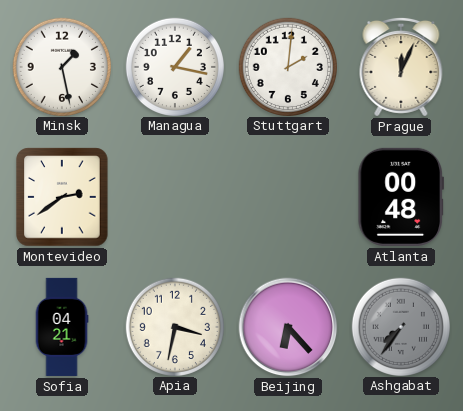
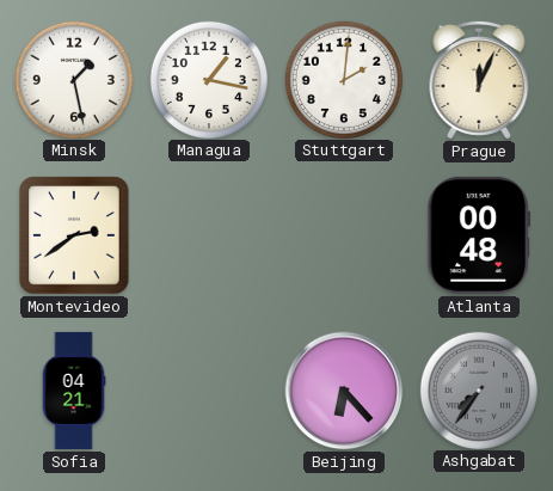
Apia: 3:32 -> none (174, 326)
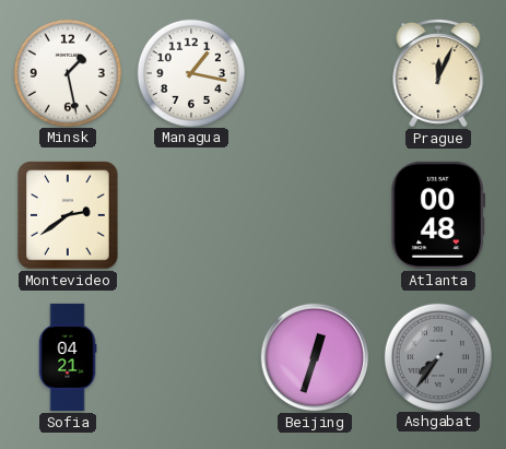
Stuttgart: 2:01 -> none (343, 79)
Beijing: 6:23 -> 12:33 (315, 357)
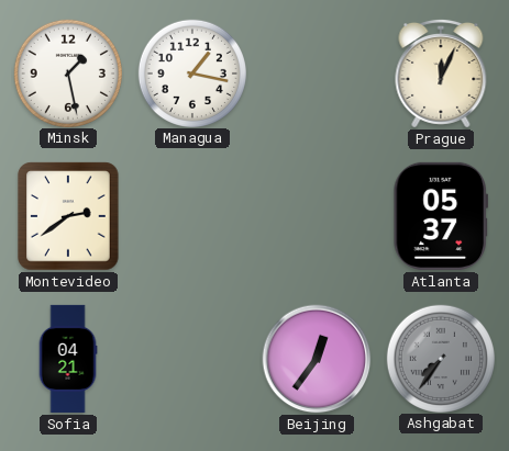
Atlanta: 00:48 -> 05:37 (440, 216)
Beijing: 12:33 -> 12:36 (317, 359)
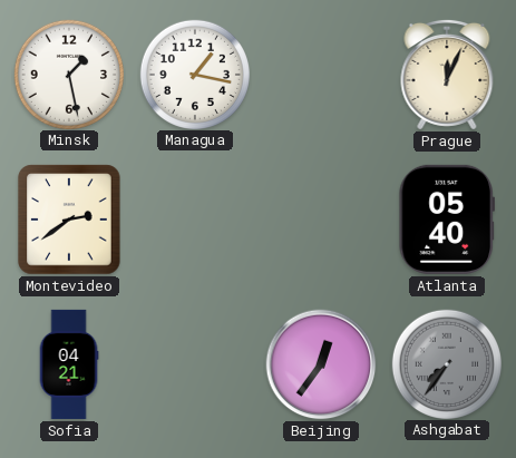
Atlanta: 05:37 -> 05:40 (446, 220)
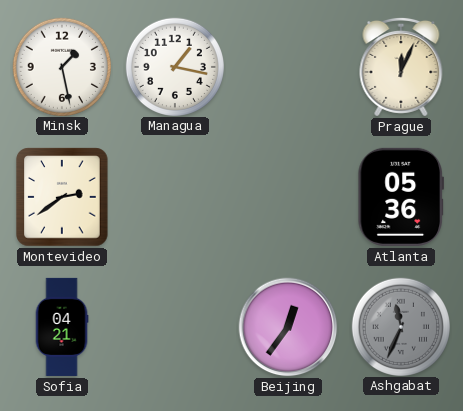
Atlanta: 05:40 -> 05:36 (400, 197)
Ashgabat: 7:36 -> 11:34 (400, 326)
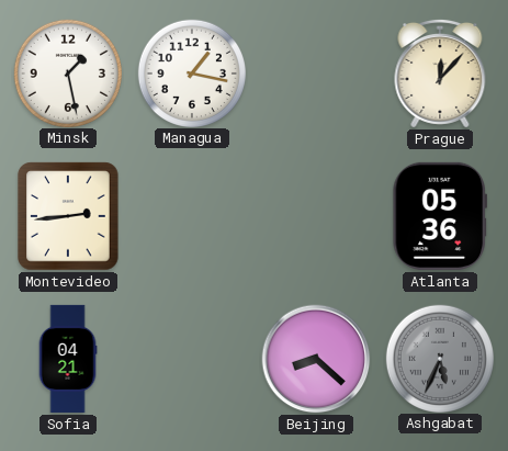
Prague: 12:04 -> 12:07 (440, 74)
Montevideo: 2:39 -> 2:44 (68, 216)
Beijing: 12:36 -> 8:22 (316, 359)
Ashgabat: 11:34 -> 5:34 (439, 358)
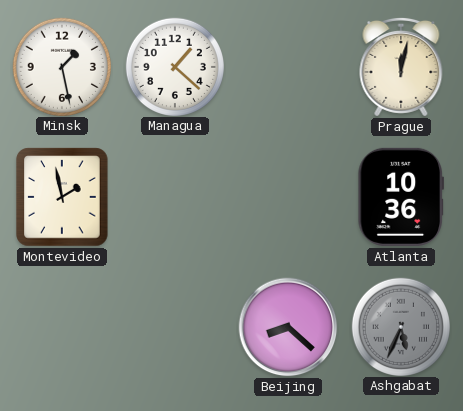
Managua: 1:17 -> 1:22 (174, 66)
Prague: 12:07 -> 12:02 (401, 67)
Montevideo: 2:44 -> 1:58 (62, 197)
Atlanta: 05:36 -> 10:36 (400, 197)
Sofia: 04:21 -> none (68, 359)
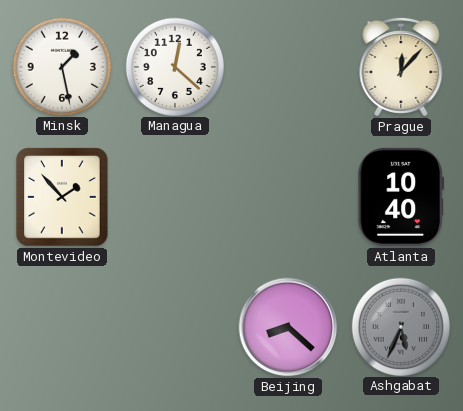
Managua: 1:22 -> 12:22 (174, 66)
Prague: 12:02 -> 12:07 (401, 67)
Montevideo: 1:58 -> 1:53 (62, 197)
Atlanta: 10:36 -> 10:40 (400, 197)
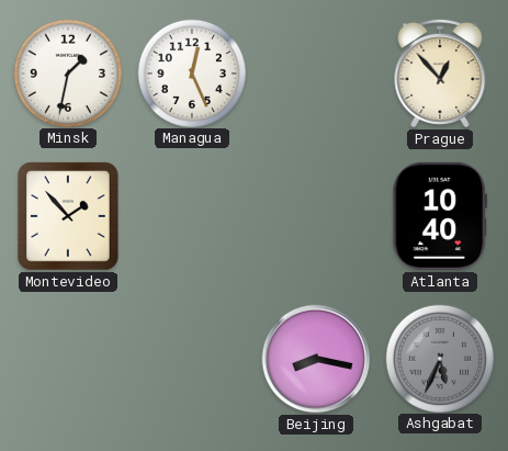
Minsk: 1:28 -> 1:32 (67, 72)
Managua: 12:22 -> 12:26 (191, 72)
Prague: 12:07 -> 12:53 (440, 74)
Beijing: 8:22 -> 8:17 (316, 359)
